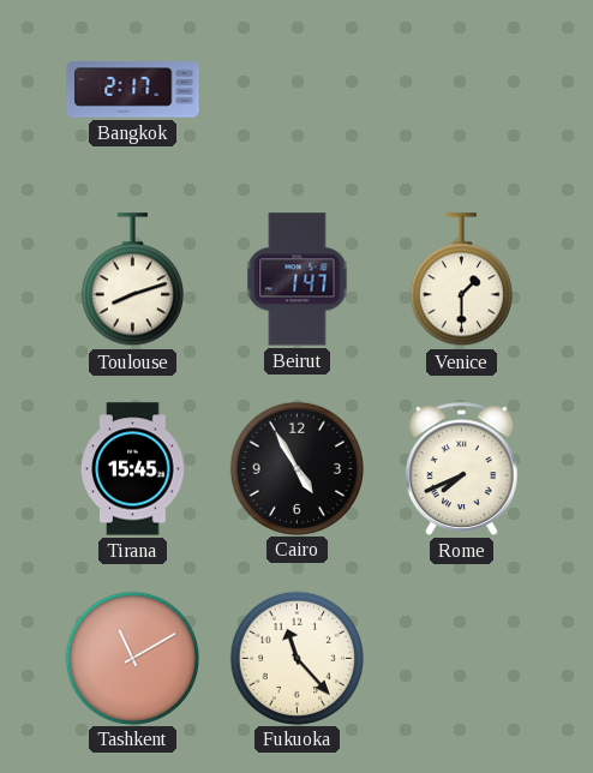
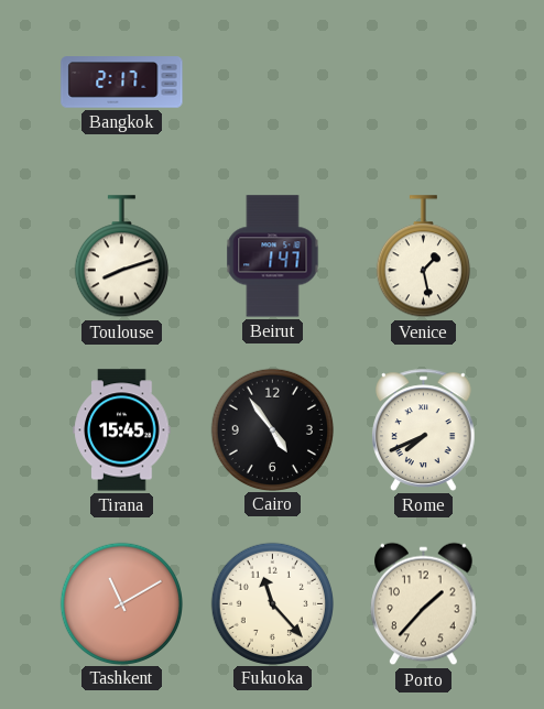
Venice: 1:30 -> 1:28 (423, 257)
Cairo: 4:55 -> 4:54 (272, 429)
Porto: none -> 1:37 (424, 604)
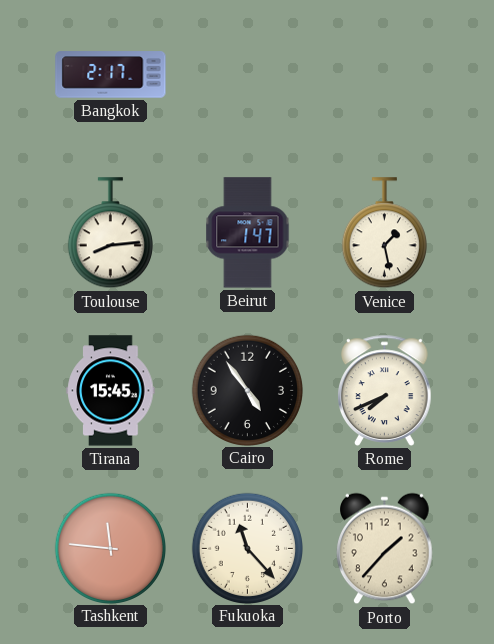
Toulouse: 8:12 -> 8:14 (110, 233)
Tashkent: 11:10 -> 11:46 (110, 548)
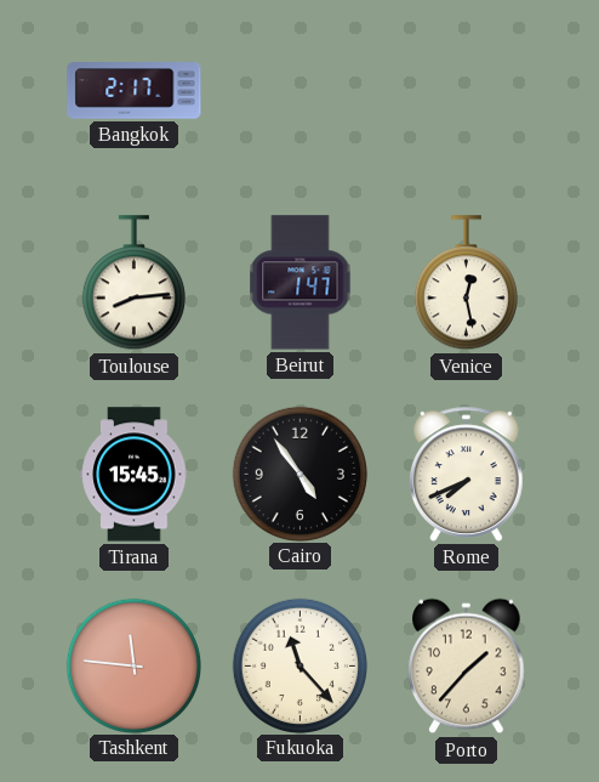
Venice: 1:28 -> 12:28 (466, 283)
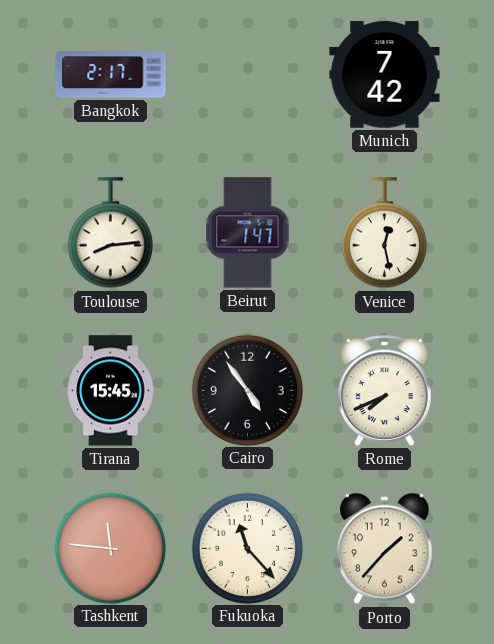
Munich: none -> 7:42 (385, 75)
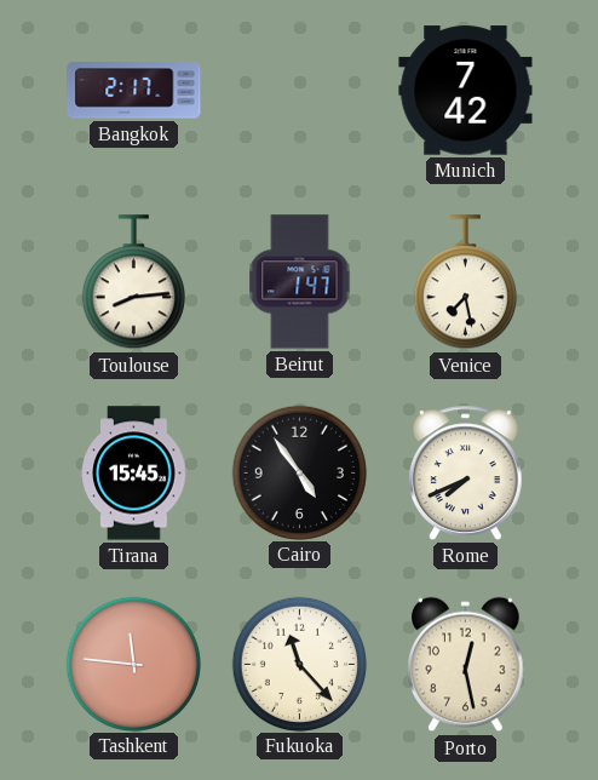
Venice: 12:28 -> 7:28 (465, 282)
Porto: 1:37 -> 12:28 (466, 665)
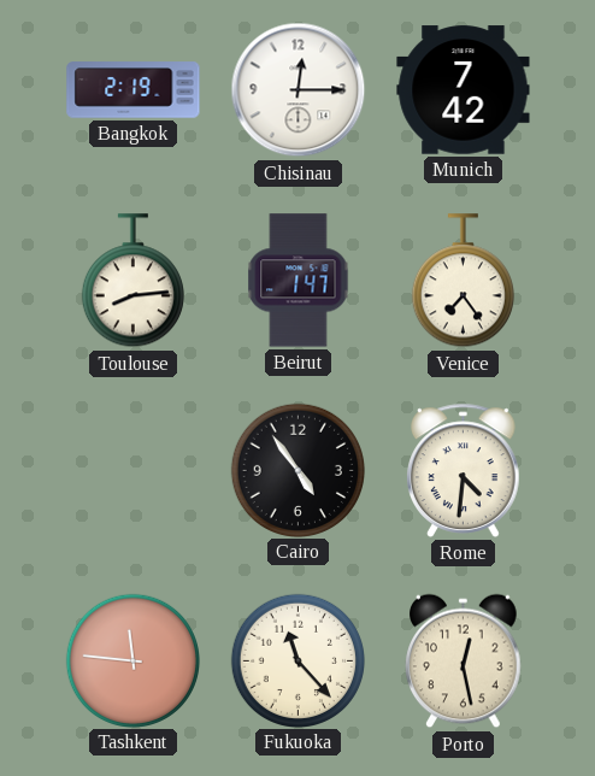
Bangkok: 2:17 -> 2:19 (134, 90)
Chisinau: none -> 12:15 (299, 90)
Venice: 7:28 -> 7:24 (463, 281)
Tirana: 15:45 -> none (134, 474)
Rome: 7:41 -> 4:31 (464, 470)
